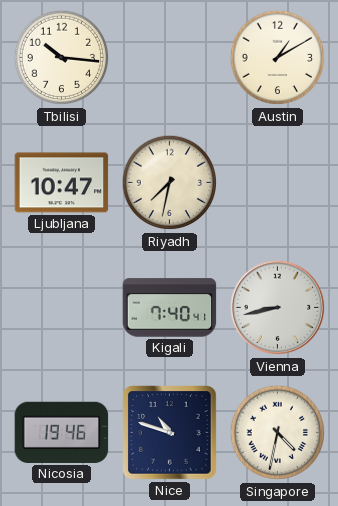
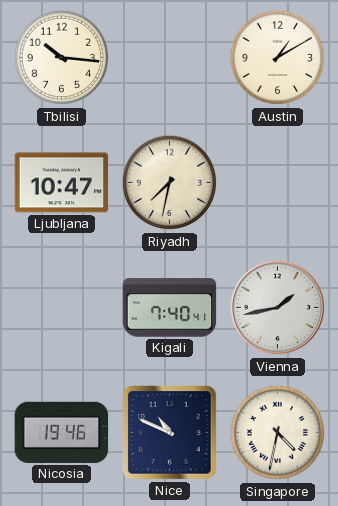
Vienna: 8:43 -> 1:43 (278, 308)
Nice: 10:48 -> 10:49 (170, 433)
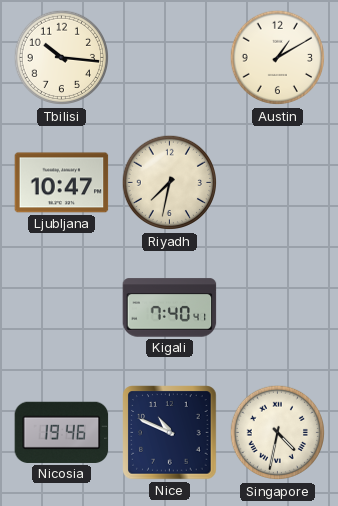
Vienna: 1:43 -> none (278, 308)
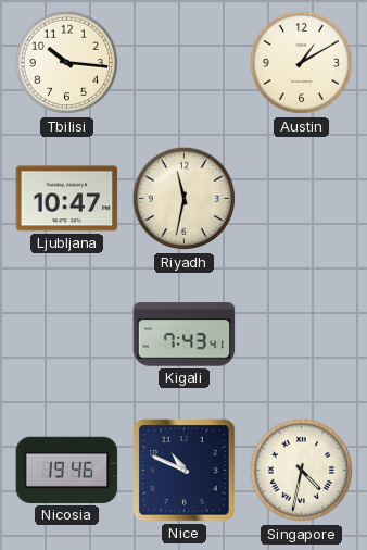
Riyadh: 7:32 -> 11:32 (185, 199)
Kigali: 7:40 -> 7:43 (185, 335)
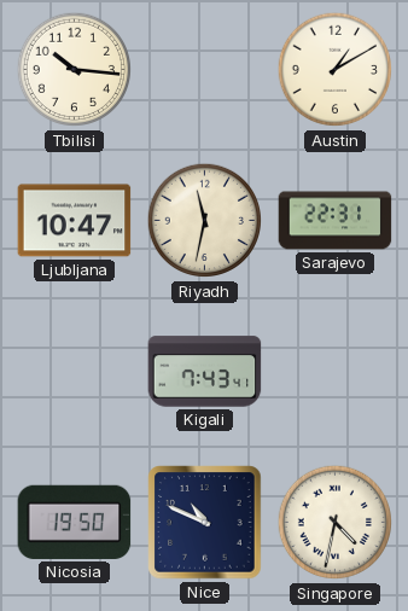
Sarajevo: none -> 22:31 (336, 221)
Nicosia: 19:46 -> 19:50 (75, 522)
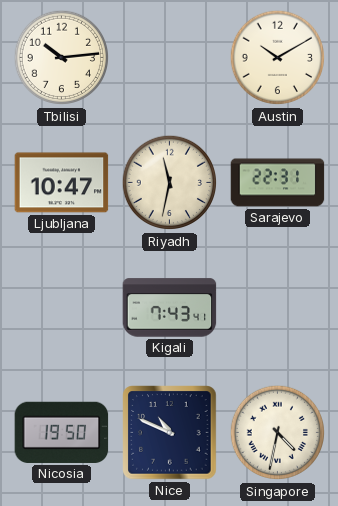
Tbilisi: 10:16 -> 10:14 (62, 58)
Austin: 1:10 -> 10:10 (278, 58)
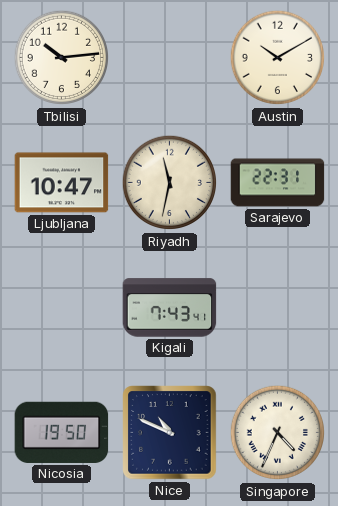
Singapore: 4:32 -> 4:34 (278, 433)
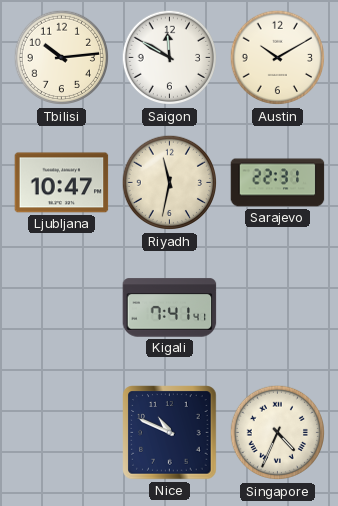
Saigon: none -> 11:50 (170, 58)
Kigali: 7:43 -> 7:41 (170, 308)
Nicosia: 19:50 -> none (62, 432)
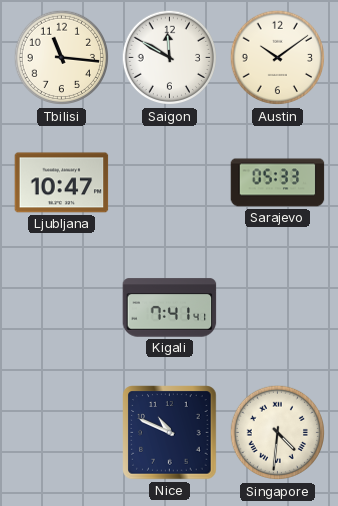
Tbilisi: 10:14 -> 11:16 (62, 58)
Austin: 10:10 -> 10:09 (278, 58)
Riyadh: 11:32 -> none (170, 183)
Sarajevo: 22:31 -> 05:33 (278, 183)
Singapore: 4:34 -> 4:31 (278, 433)
